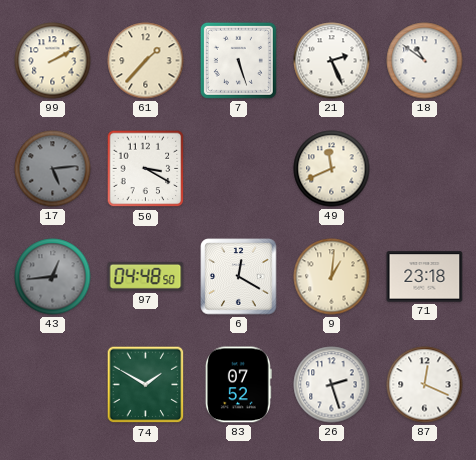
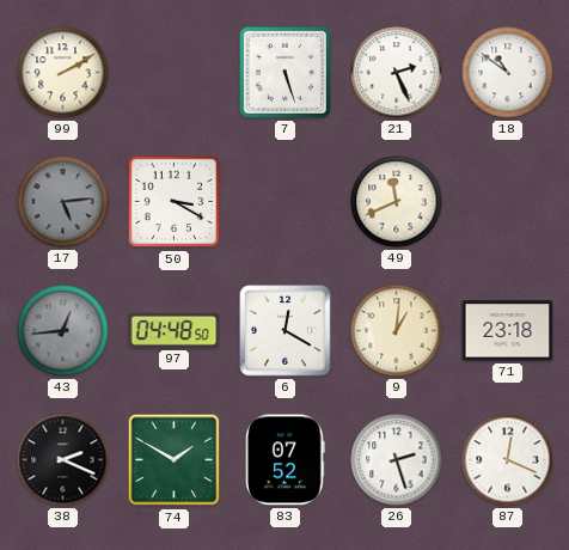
61: 1:37 -> none (146, 61)
38: none -> 2:19 (63, 460)
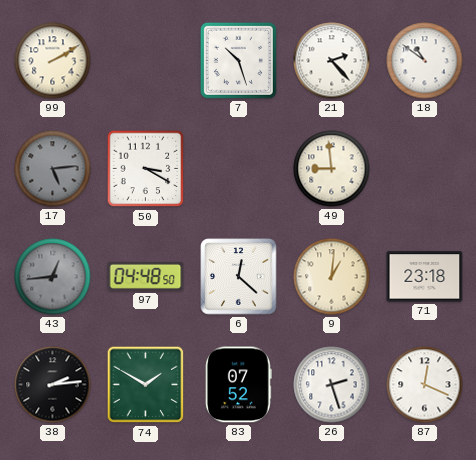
7: 5:27 -> 10:27 (238, 60)
21: 2:26 -> 2:23 (332, 61)
49: 11:41 -> 8:59 (332, 169)
6: 12:20 -> 12:22 (239, 277)
38: 2:19 -> 2:14 (53, 385)
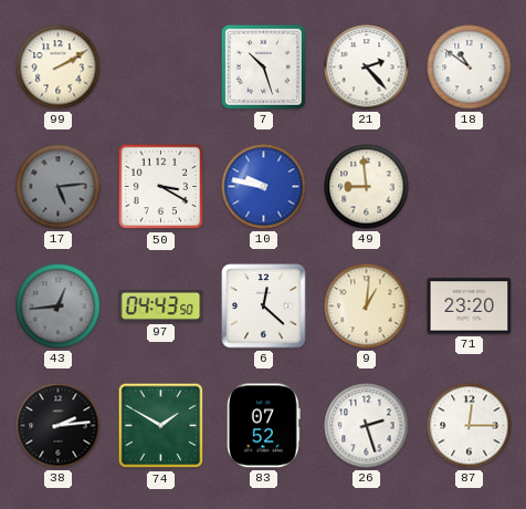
10: none -> 9:47 (264, 187)
97: 04:48 -> 04:43 (161, 305)
71: 23:18 -> 23:20 (470, 307)
87: 12:19 -> 12:15 (470, 426)
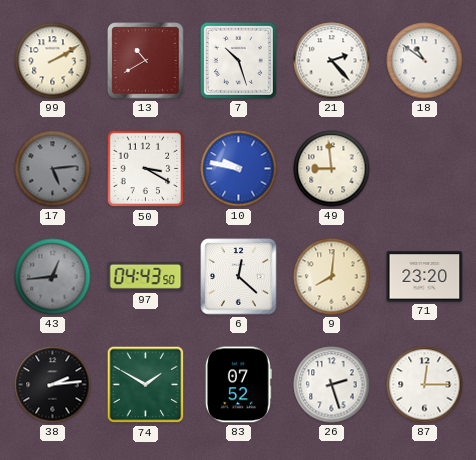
13: none -> 10:40 (146, 61)
9: 1:01 -> 8:01 (332, 277)
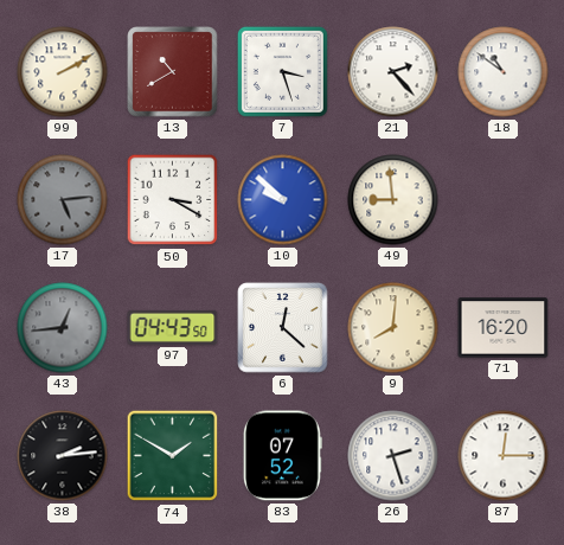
7: 10:27 -> 3:27 (282, 71)
10: 9:47 -> 9:52 (283, 200)
71: 23:20 -> 16:20 (504, 328)
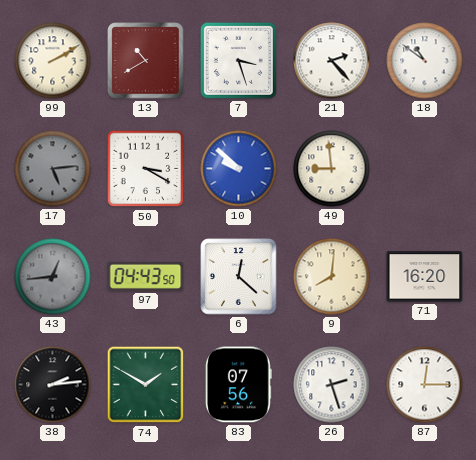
83: 07:52 -> 07:56 (238, 385)
